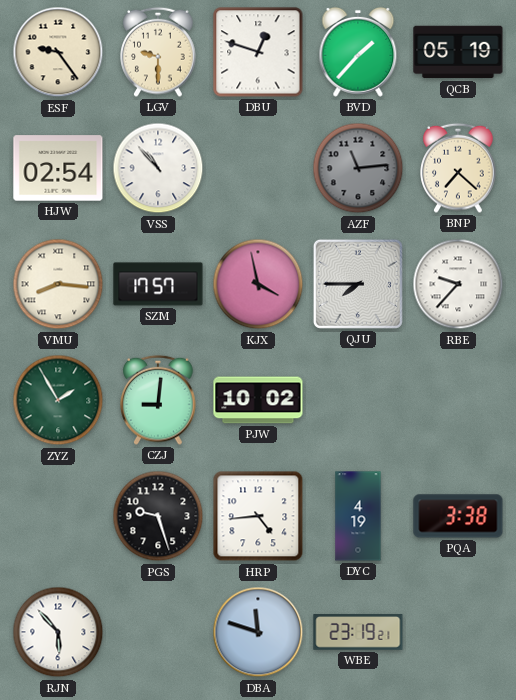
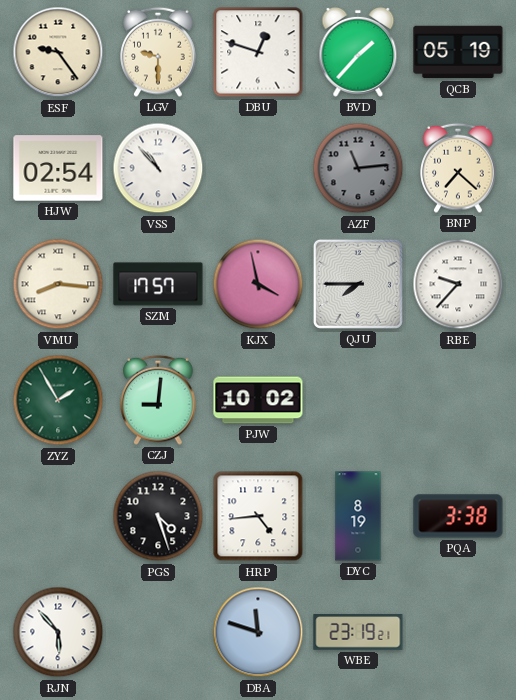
PGS: 9:27 -> 4:27 (158, 516)
DYC: 4:19 -> 8:19 (358, 516)
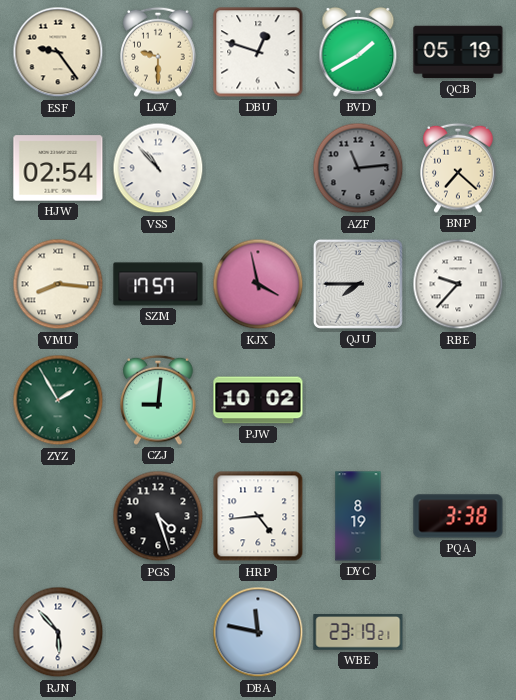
BVD: 1:37 -> 1:40 (358, 52)
DBA: 11:48 -> 11:47 (258, 632)
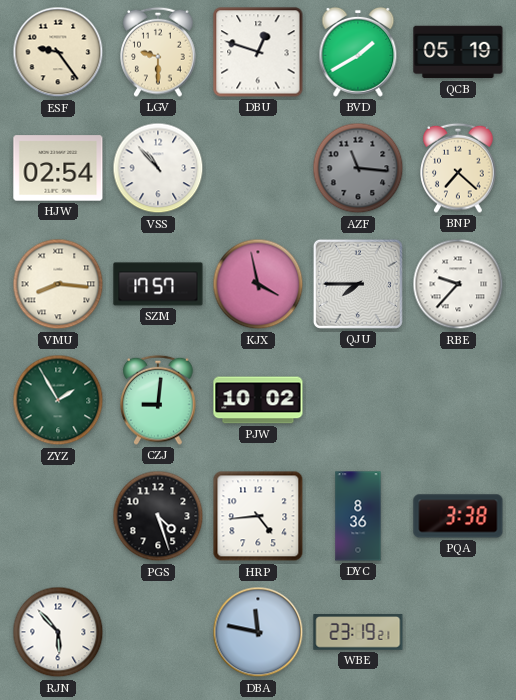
AZF: 11:14 -> 11:16 (358, 168)
DYC: 8:19 -> 8:36 (358, 516)
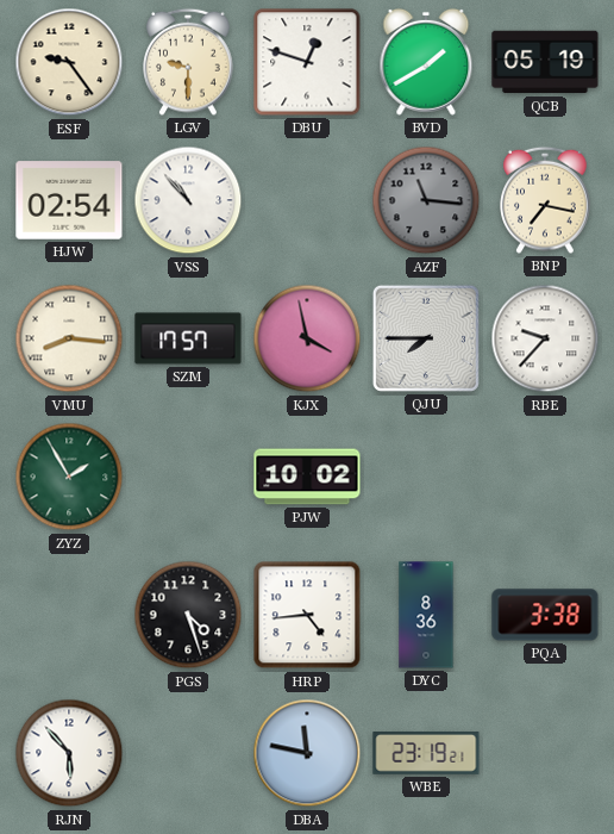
BNP: 7:22 -> 7:17 (545, 200)
CZJ: 9:01 -> none (158, 400)
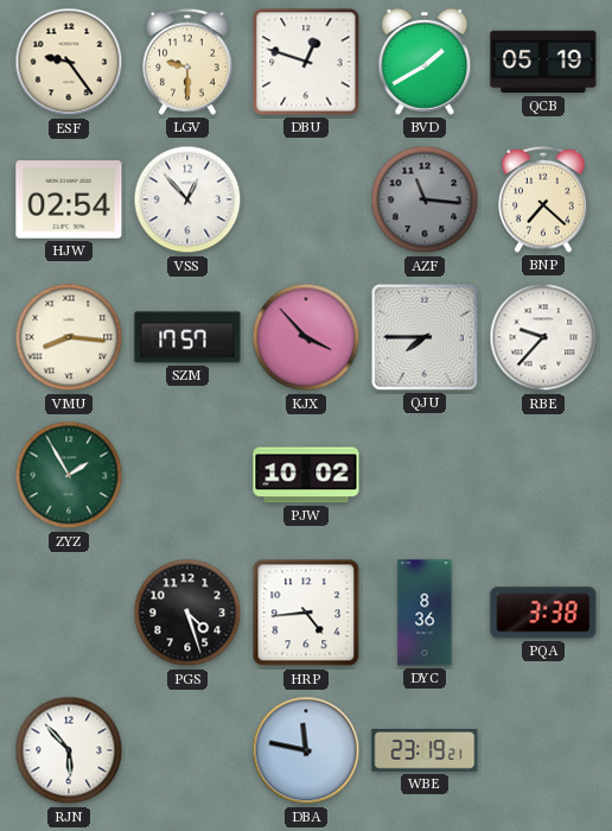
VSS: 10:53 -> 12:53 (187, 199)
BNP: 7:17 -> 7:22 (543, 199)
KJX: 3:58 -> 3:53 (306, 337)
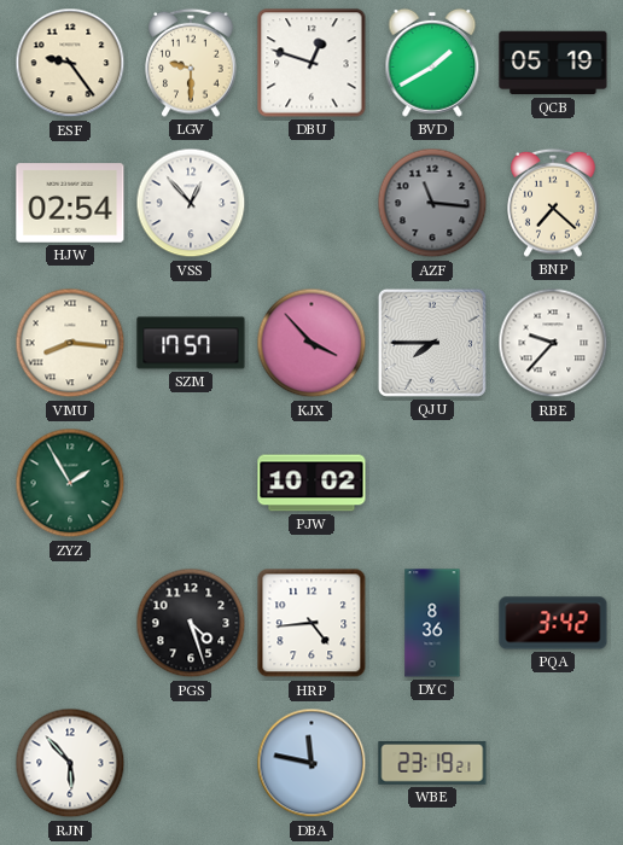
PQA: 3:38 -> 3:42 (553, 623)
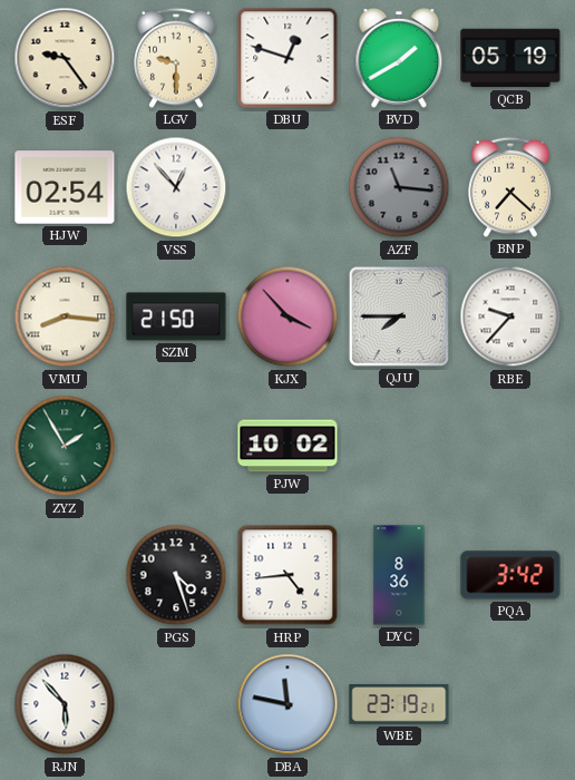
SZM: 17:57 -> 21:50 (176, 316)
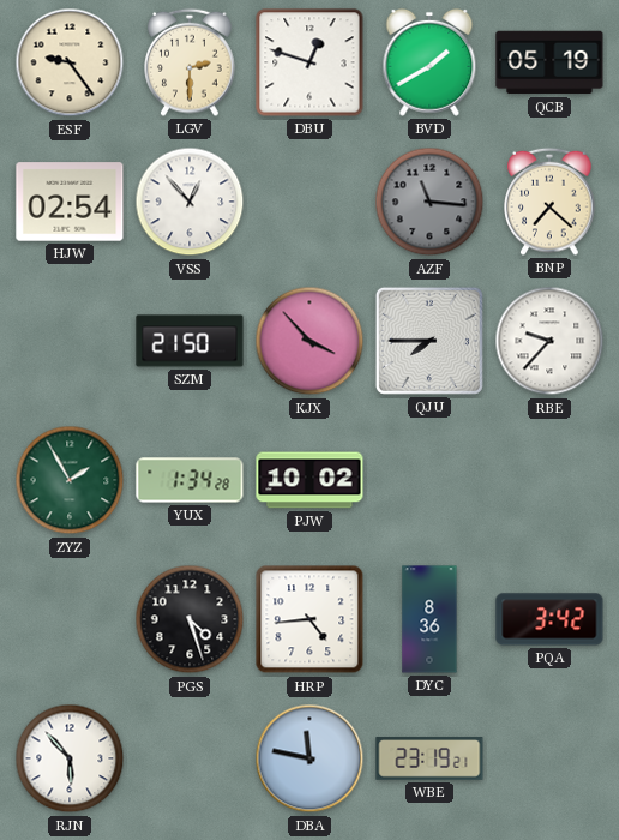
LGV: 9:30 -> 2:30 (190, 62)
VMU: 8:16 -> none (65, 316)
YUX: none -> 1:34 (190, 480)
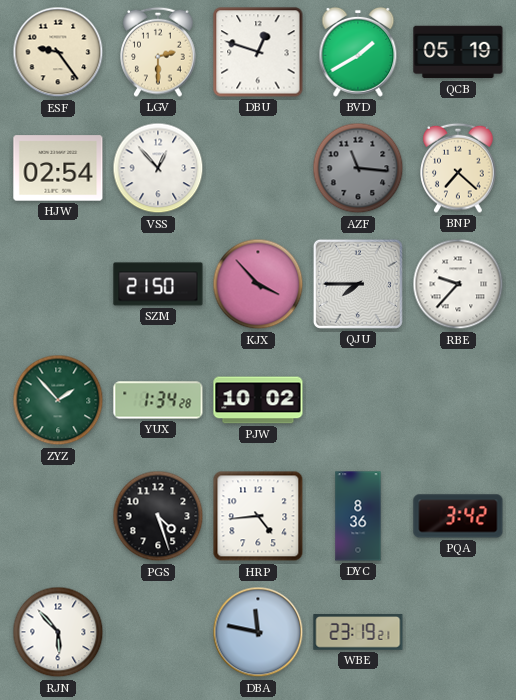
ZYZ: 1:55 -> 1:53 (58, 400)
